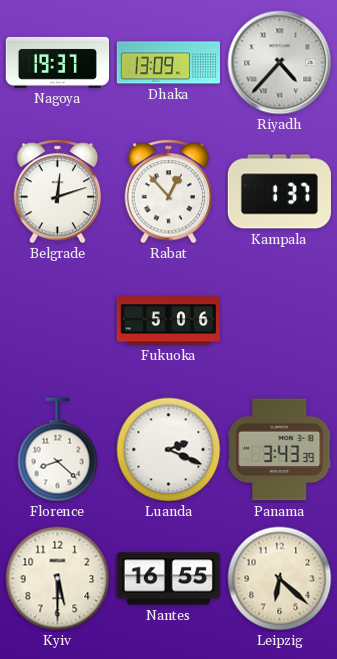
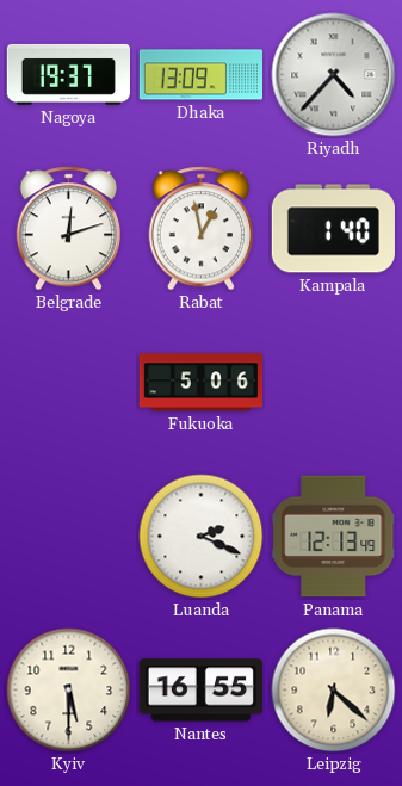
Rabat: 12:53 -> 12:58 (200, 229)
Kampala: 1:37 -> 1:40 (333, 229)
Florence: 8:22 -> none (58, 450)
Panama: 3:43 -> 12:13 (334, 537)
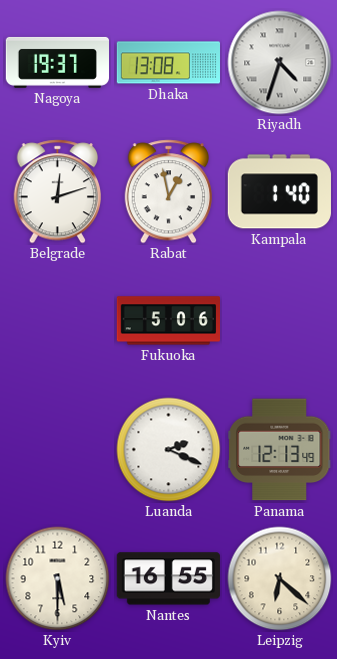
Dhaka: 13:09 -> 13:08 (168, 63)
Riyadh: 4:37 -> 4:33 (280, 63)
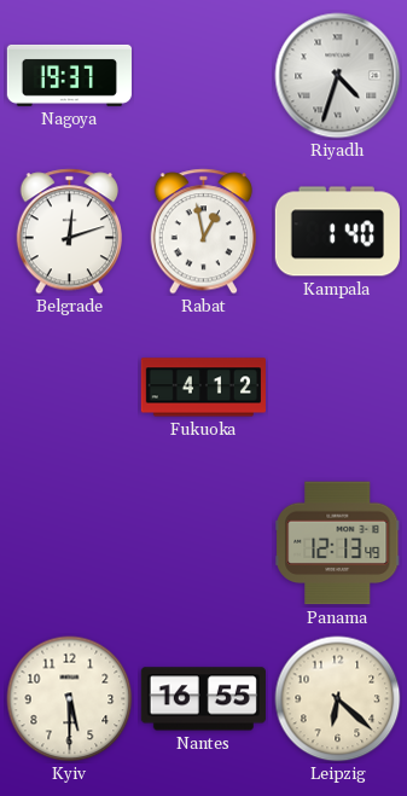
Dhaka: 13:08 -> none (168, 63)
Fukuoka: 5:06 -> 4:12 (203, 388)
Luanda: 2:19 -> none (169, 450)
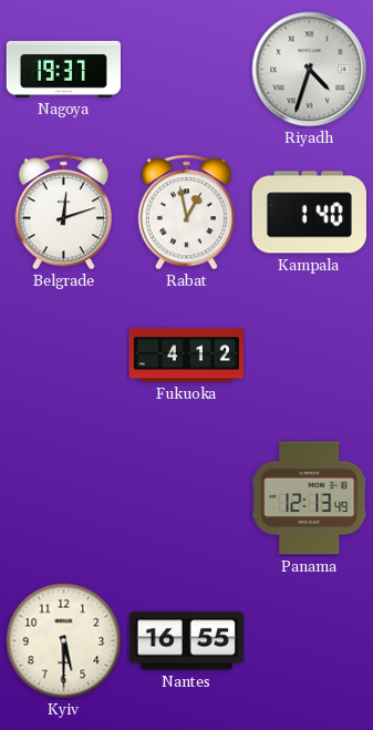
Leipzig: 6:22 -> none (338, 699)
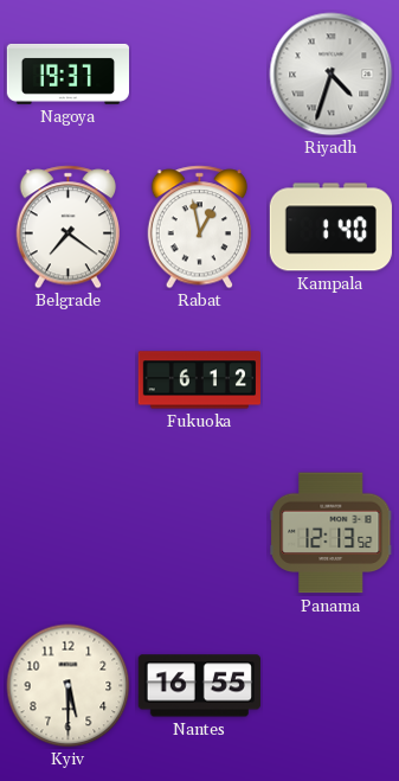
Belgrade: 12:12 -> 7:21 (67, 228)
Fukuoka: 4:12 -> 6:12 (199, 380)
Panama: 12:13:49 -> 12:13:52 (332, 533)
